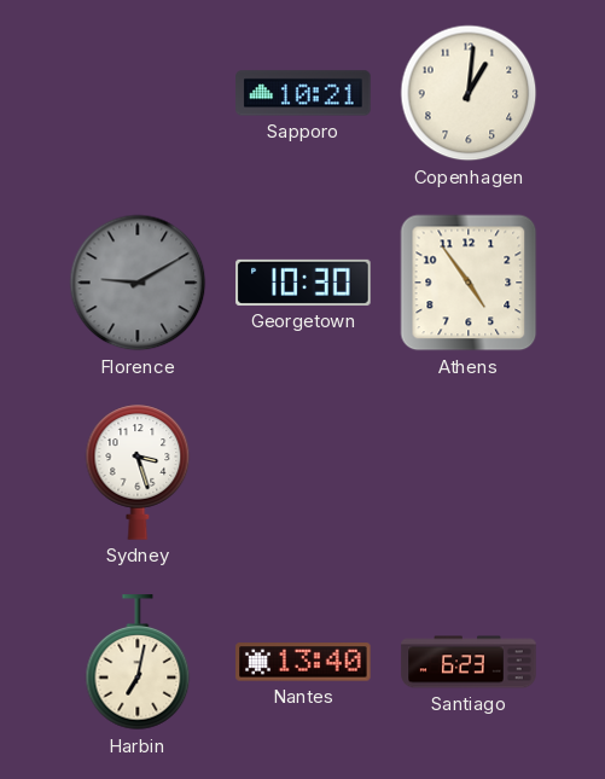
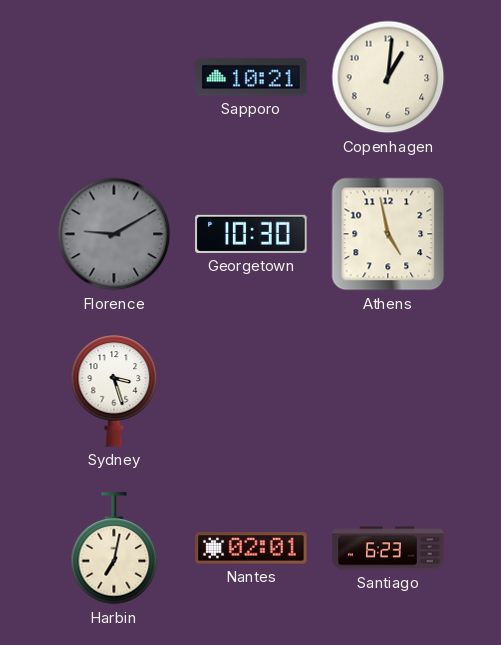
Athens: 4:54 -> 4:58 (388, 234)
Nantes: 13:40 -> 02:01 (251, 548)
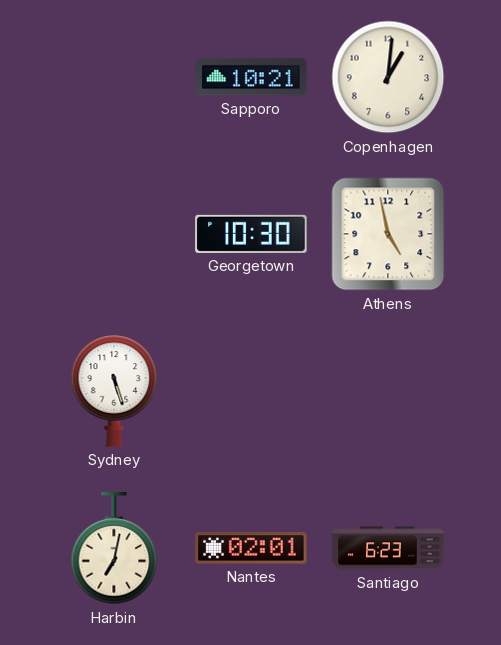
Florence: 9:10 -> none (114, 234)
Sydney: 3:27 -> 5:27 (114, 391)
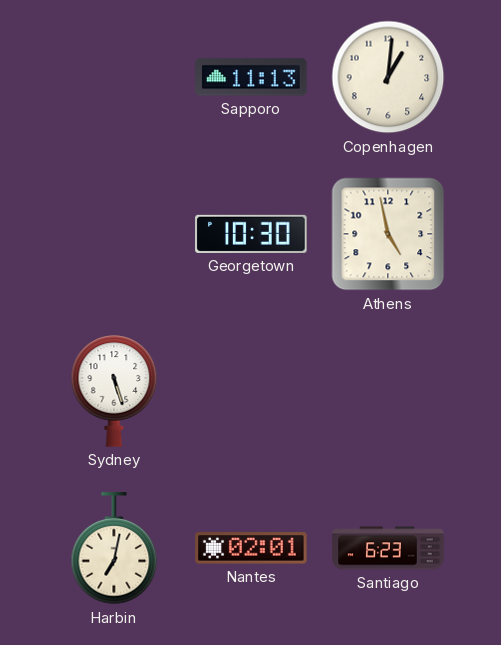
Sapporo: 10:21 -> 11:13 (251, 77)
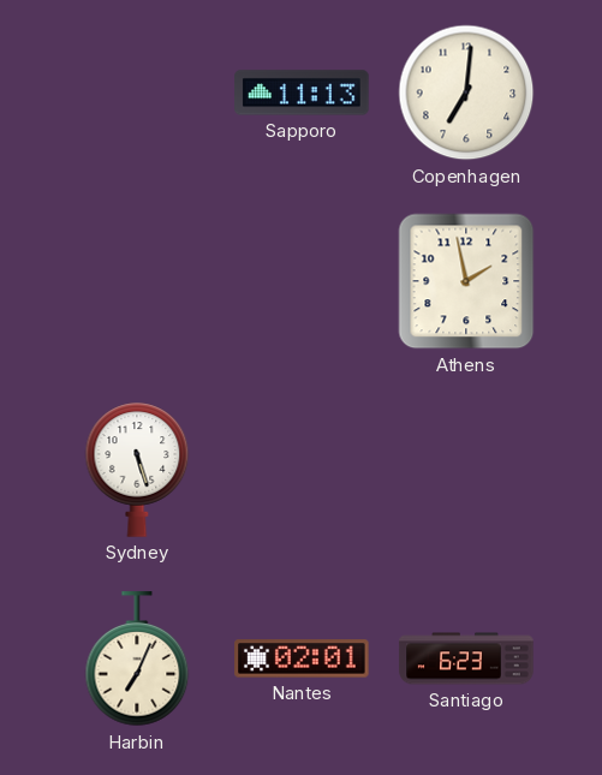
Copenhagen: 1:01 -> 7:01 (466, 93)
Georgetown: 10:30 -> none (251, 234)
Athens: 4:58 -> 1:58 (466, 281)
Harbin: 7:02 -> 7:04 (137, 660)
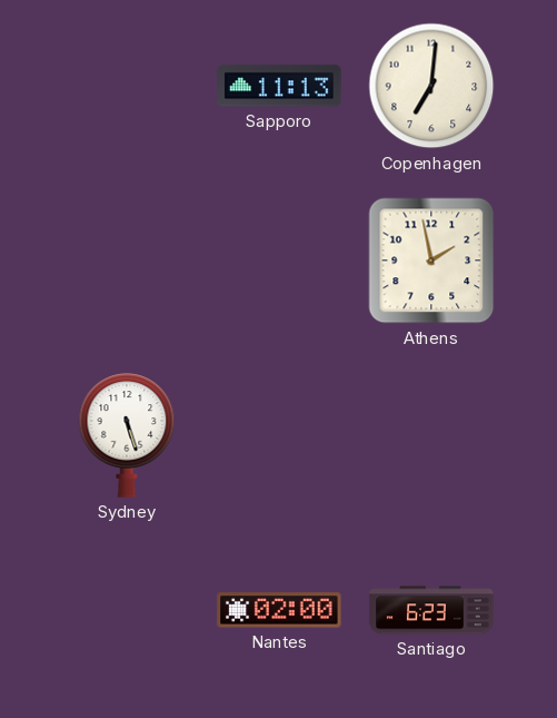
Harbin: 7:04 -> none (137, 660)
Nantes: 02:01 -> 02:00 (279, 610)
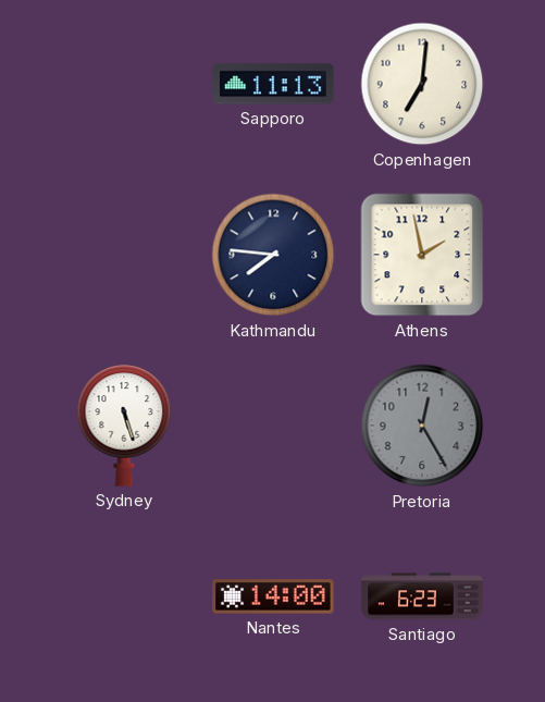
Kathmandu: none -> 7:46 (273, 255)
Pretoria: none -> 12:25 (422, 426)
Nantes: 02:00 -> 14:00 (273, 596)
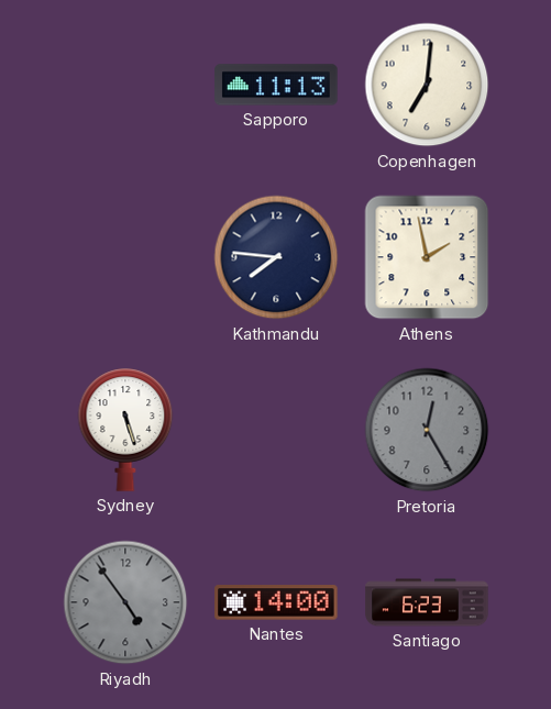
Riyadh: none -> 4:54 (125, 602)
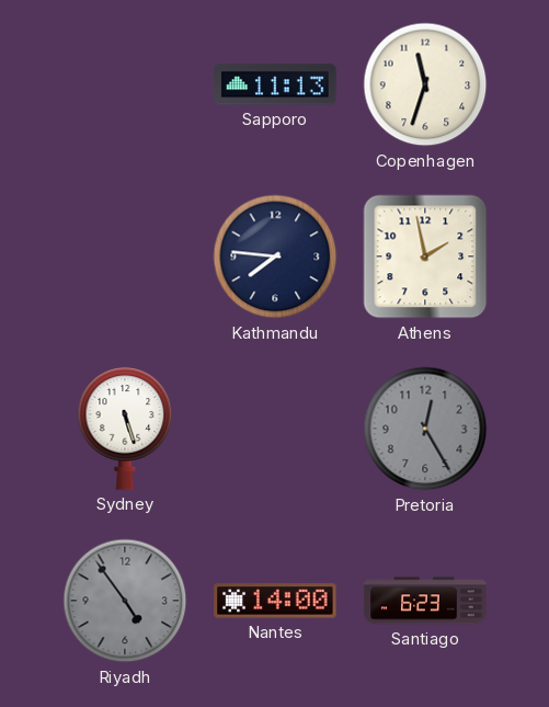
Copenhagen: 7:01 -> 11:33 (425, 84)
